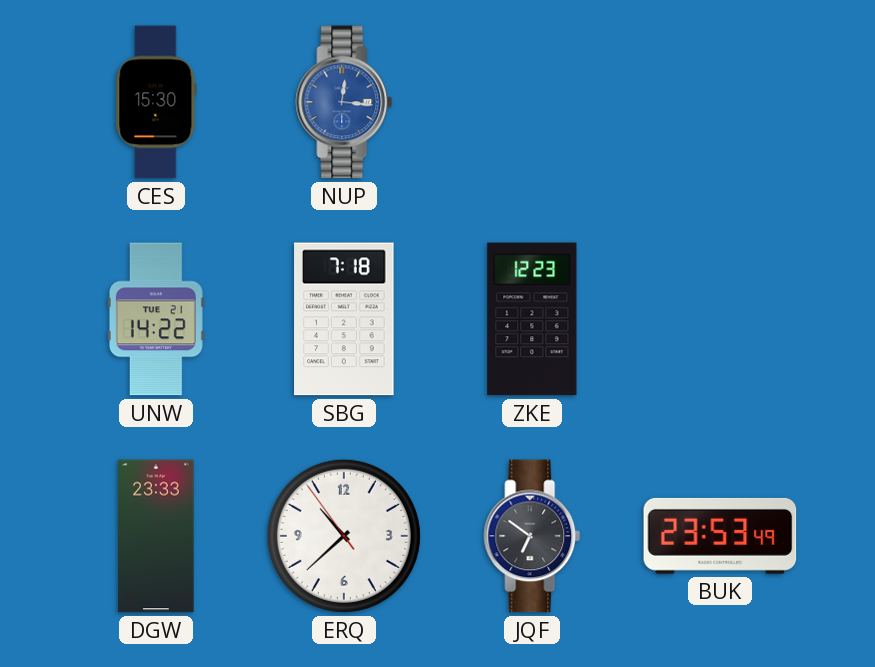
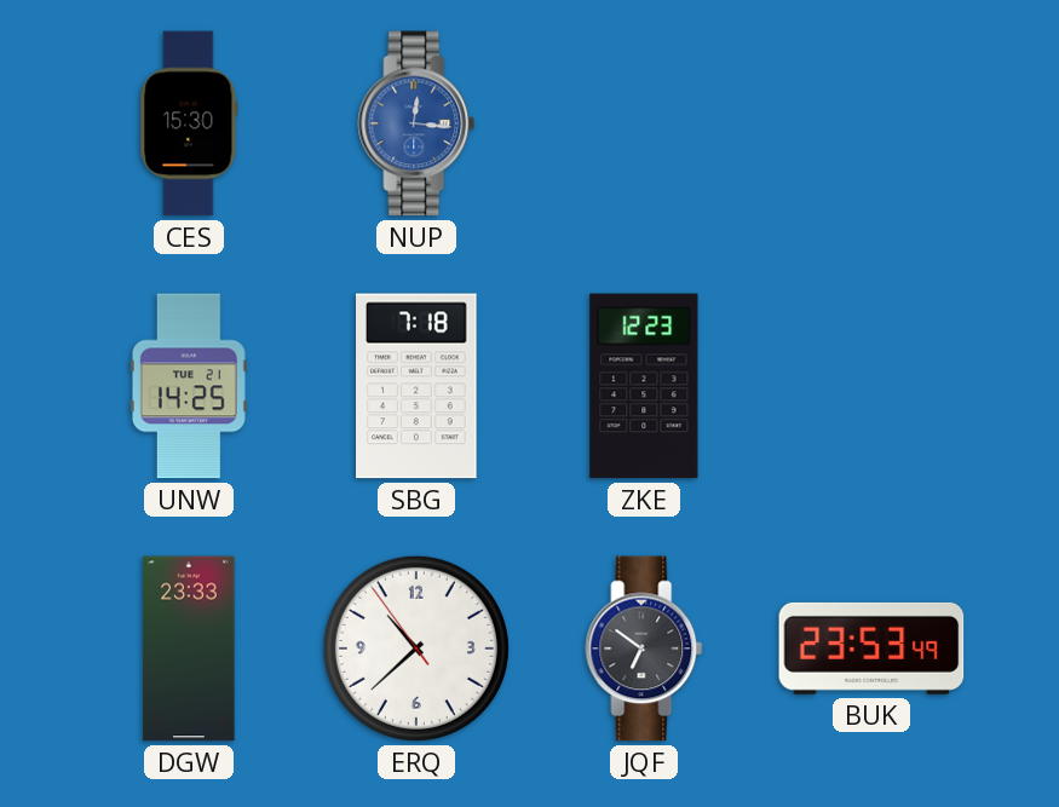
UNW: 14:22 -> 14:25 (189, 386)
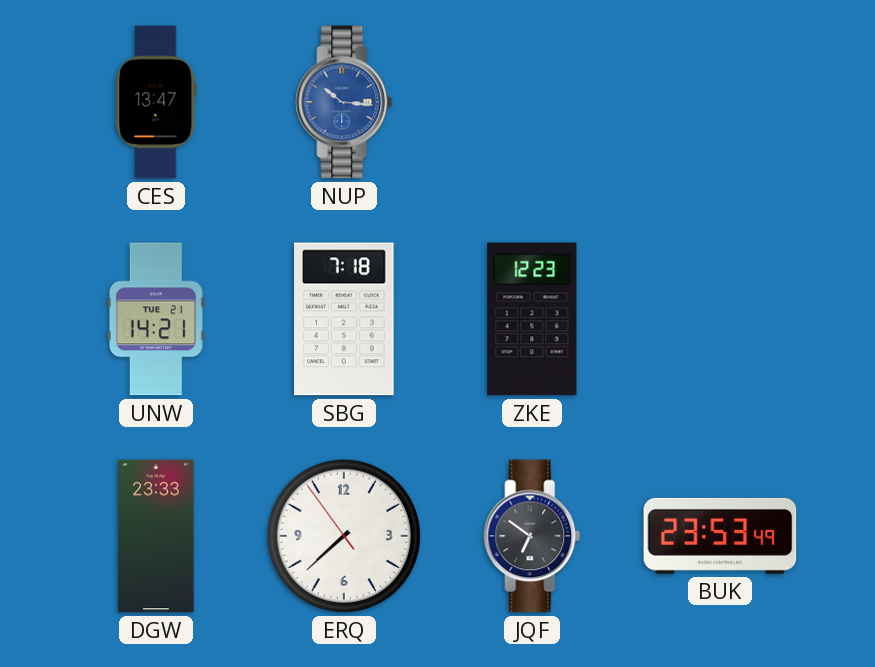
CES: 15:30 -> 13:47 (156, 102)
NUP: 12:16 -> 10:16 (344, 102)
UNW: 14:25 -> 14:21 (156, 319)
ERQ: 10:37 -> 7:37 (344, 536)
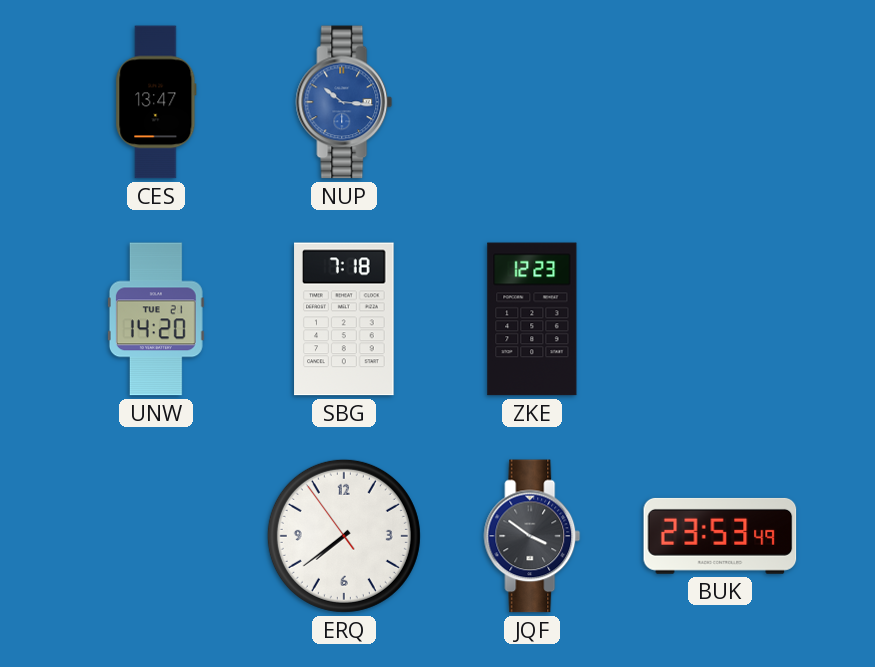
UNW: 14:21 -> 14:20 (156, 319)
DGW: 23:33 -> none (156, 536)
ERQ: 7:37 -> 7:38 (344, 536)
JQF: 6:51 -> 3:51 (532, 536)
